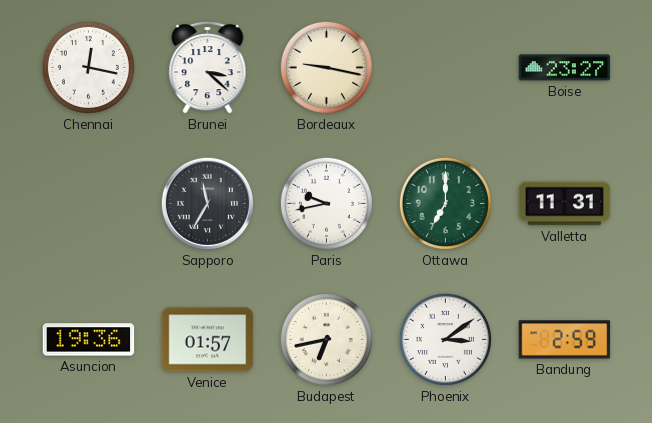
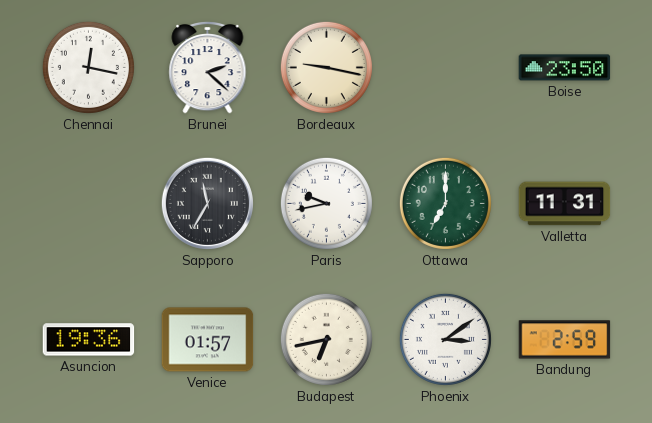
Brunei: 3:22 -> 2:22 (208, 67)
Boise: 23:27 -> 23:50 (565, 68)
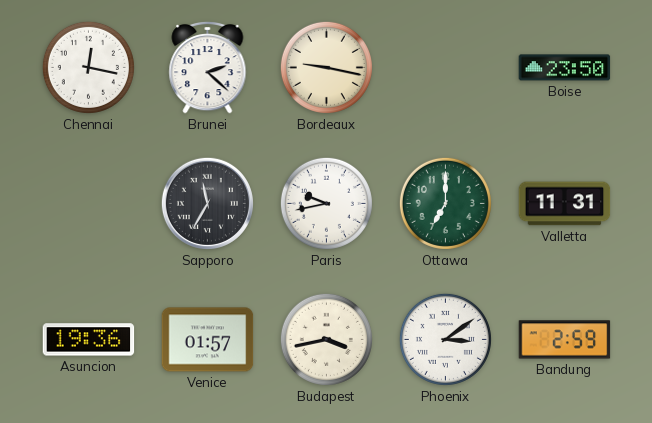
Budapest: 6:43 -> 3:43 (326, 339)
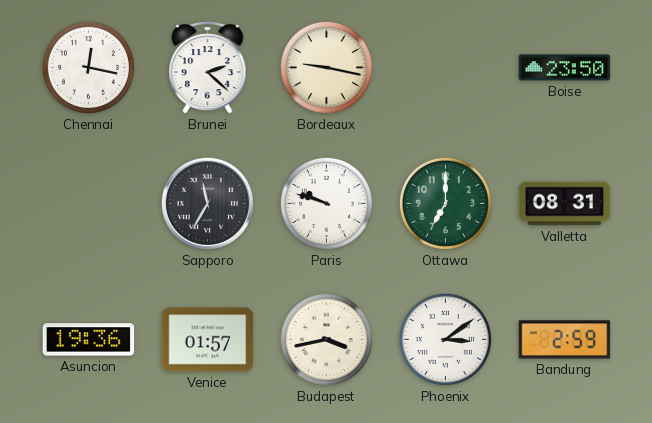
Paris: 9:43 -> 9:48 (326, 203)
Valletta: 11:31 -> 08:31 (565, 204)
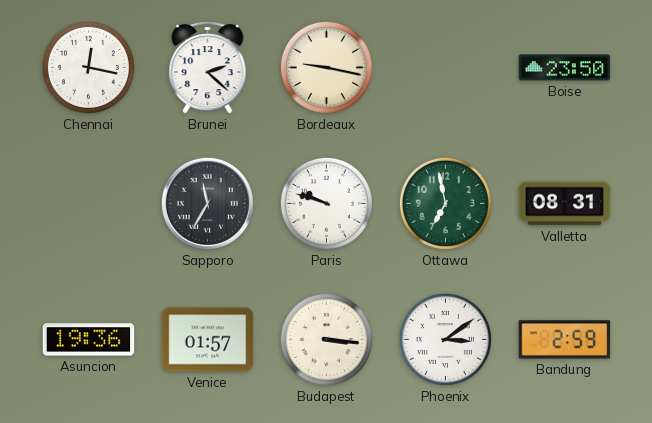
Ottawa: 7:00 -> 6:58 (445, 203)
Budapest: 3:43 -> 3:16 (326, 339)
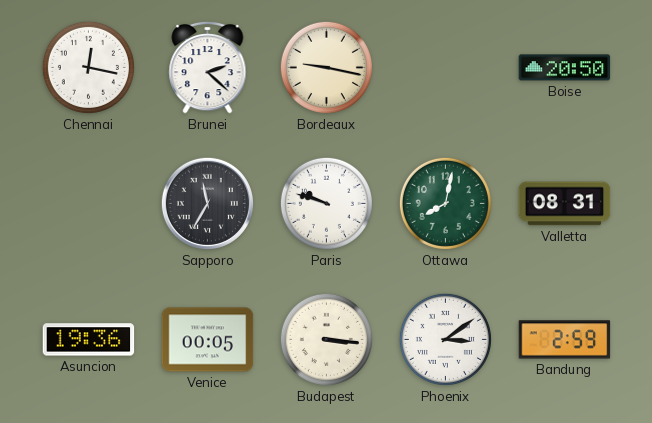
Boise: 23:50 -> 20:50 (565, 68)
Ottawa: 6:58 -> 8:02 (445, 203)
Venice: 01:57 -> 00:05 (208, 340)
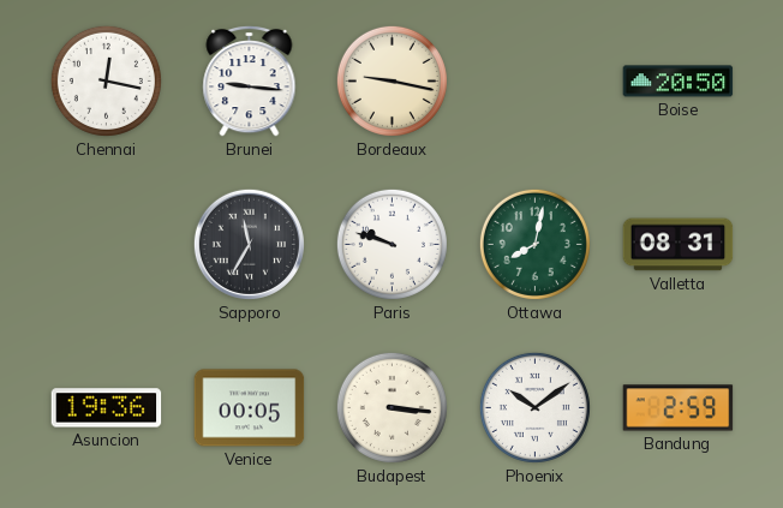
Brunei: 2:22 -> 9:16 (250, 80)
Phoenix: 3:09 -> 10:09 (534, 407)
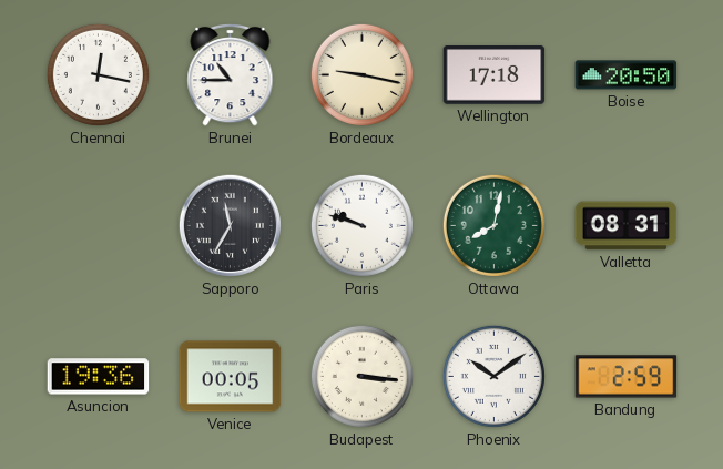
Brunei: 9:16 -> 10:45 (231, 74)
Wellington: none -> 17:18 (495, 75)
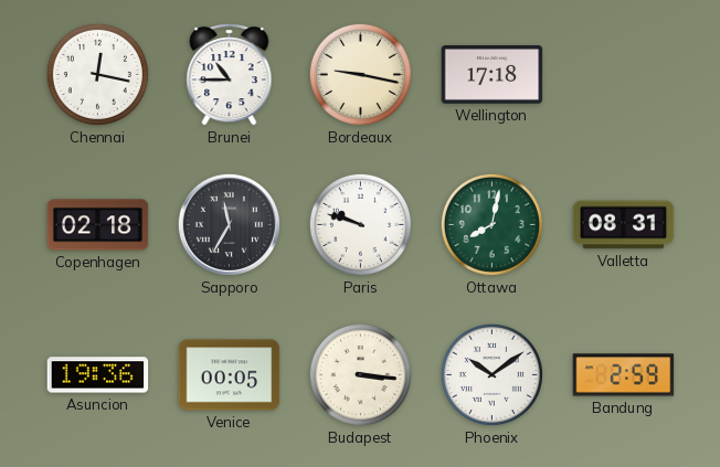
Boise: 20:50 -> none (627, 75)
Copenhagen: none -> 02:18 (98, 225)
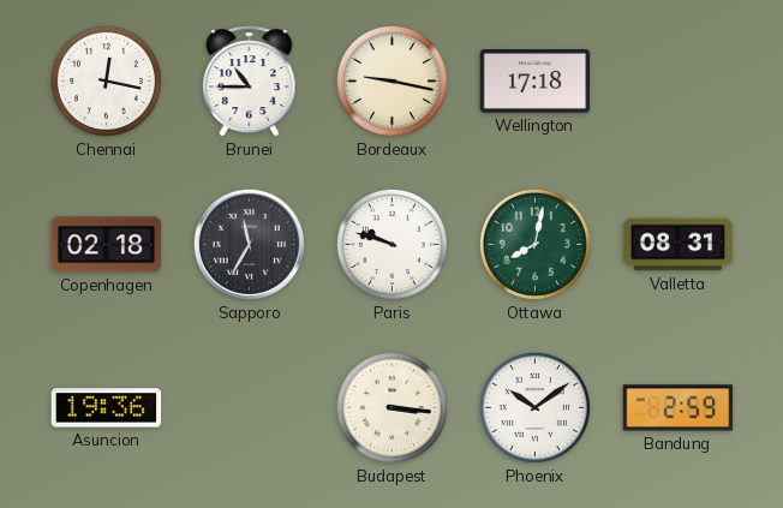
Venice: 00:05 -> none (230, 375)
